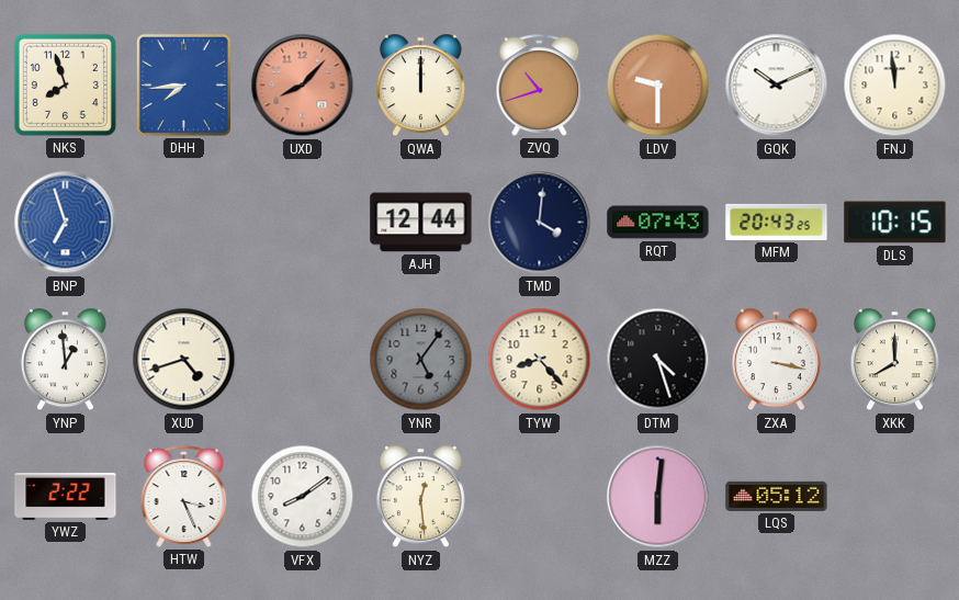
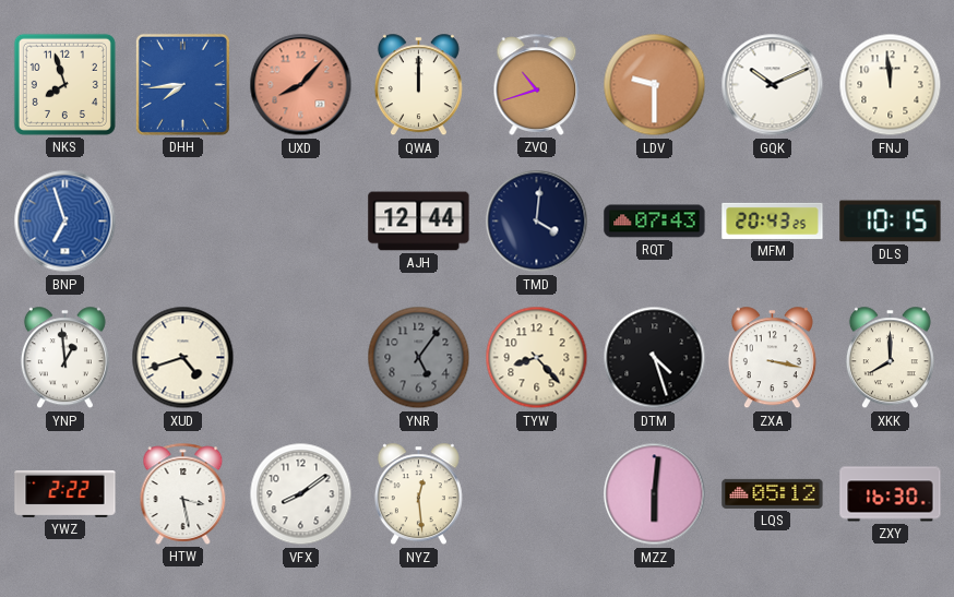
HTW: 3:26 -> 3:28 (183, 493)
ZXY: none -> 16:30 (891, 494)
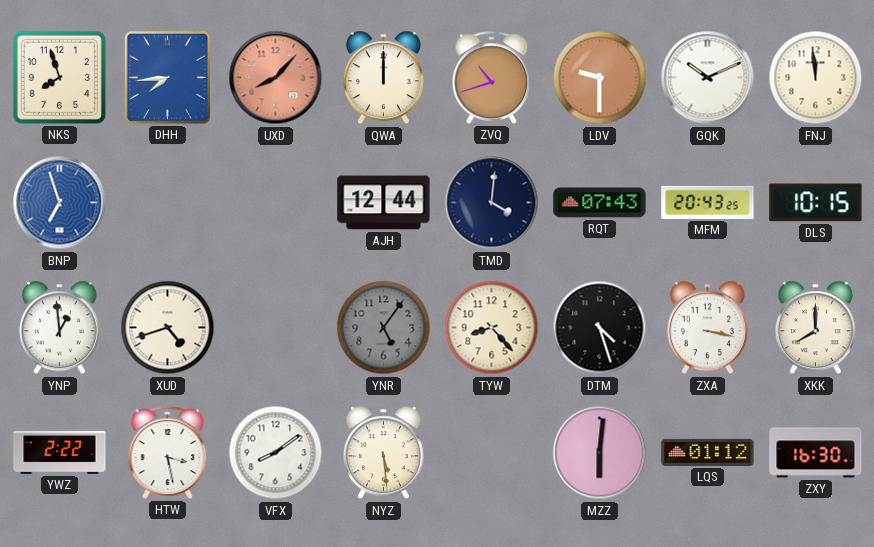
NYZ: 12:29 -> 5:29 (383, 453)
LQS: 05:12 -> 01:12 (708, 452)
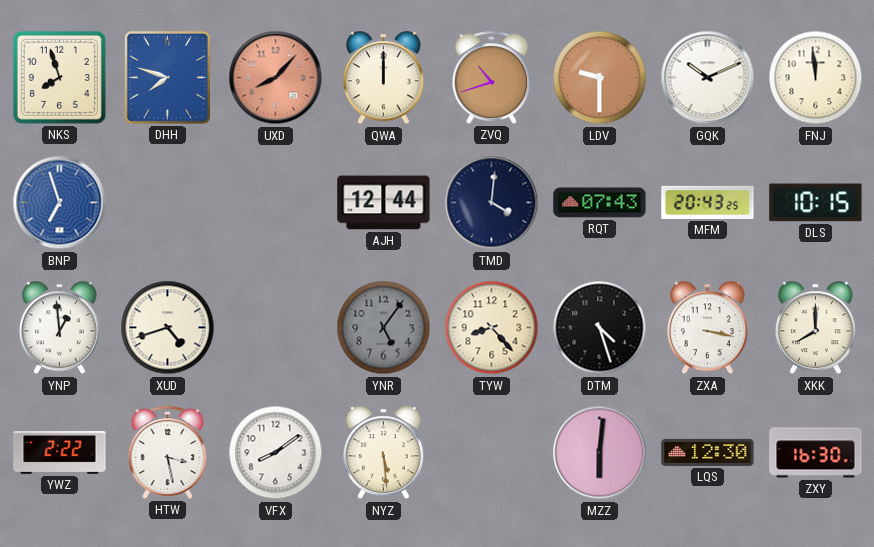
DHH: 7:44 -> 7:48 (167, 77)
LQS: 01:12 -> 12:30 (708, 452)
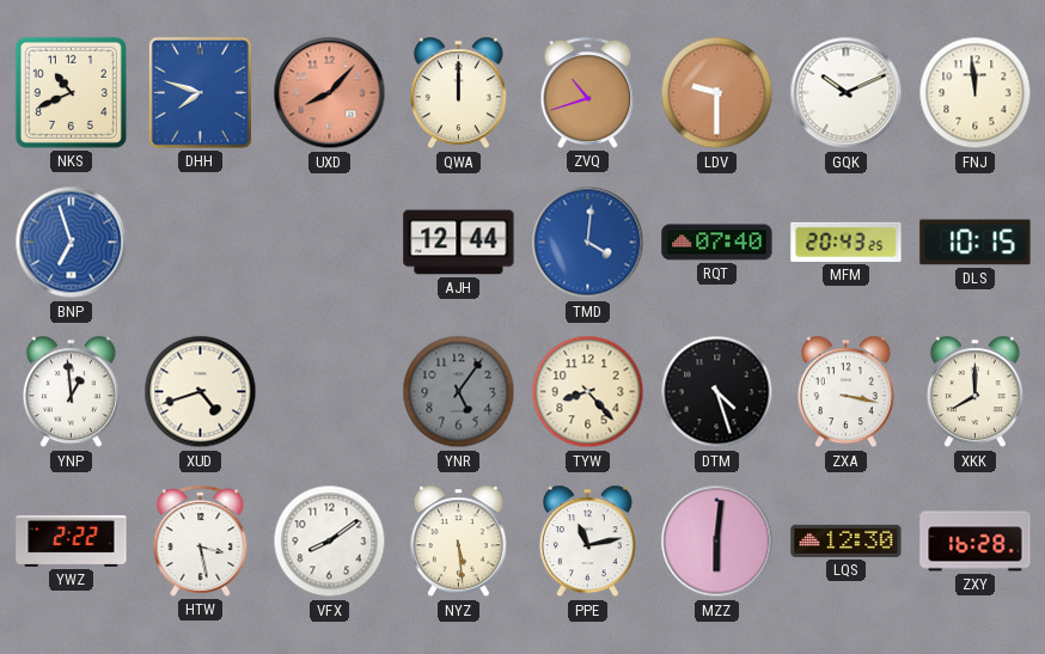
NKS: 7:57 -> 10:41 (71, 92)
TMD dial: navy -> blue (588, 243)
RQT: 07:43 -> 07:40 (717, 243)
PPE: none -> 11:13 (587, 542)
ZXY: 16:30 -> 16:28 (976, 542)
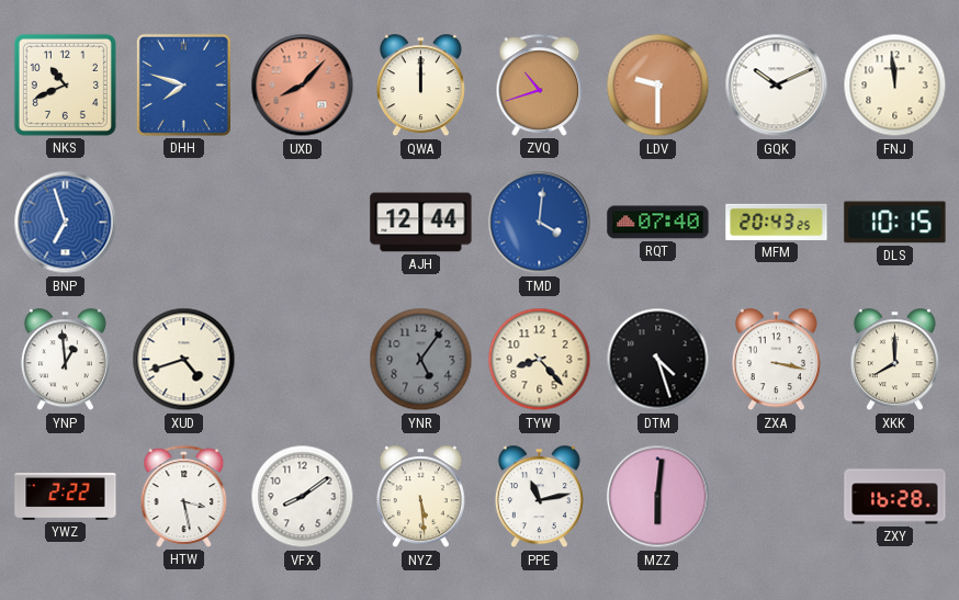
LQS: 12:30 -> none (847, 540)
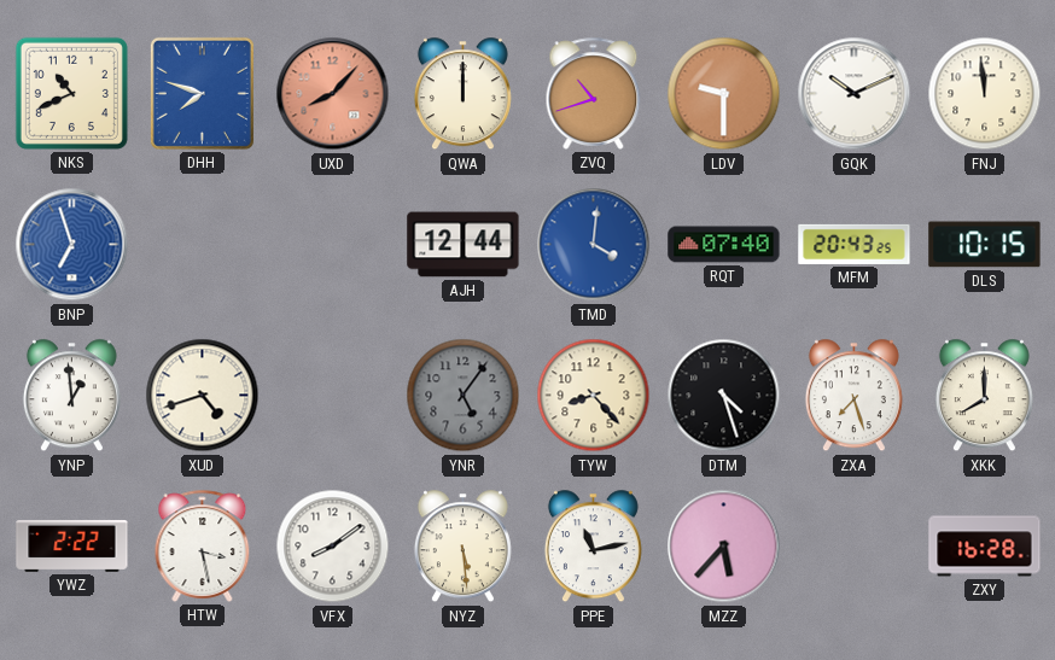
ZXA: 3:17 -> 7:27 (853, 396)
MZZ: 6:01 -> 5:37 (724, 547)
